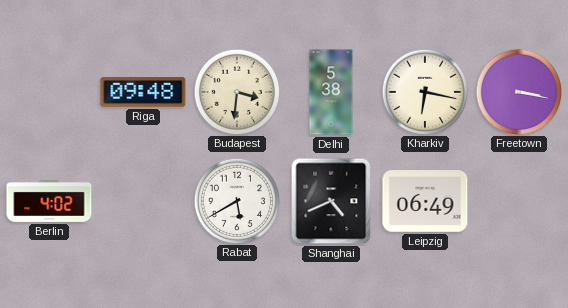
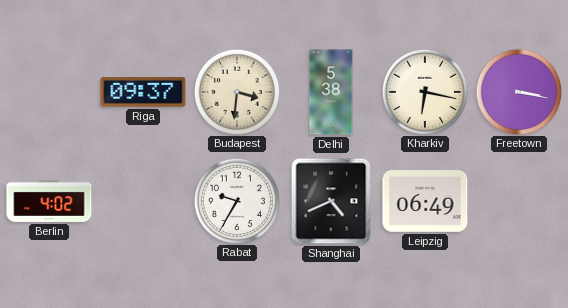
Riga: 09:48 -> 09:37 (143, 92)
Rabat: 5:40 -> 9:35 (236, 200)
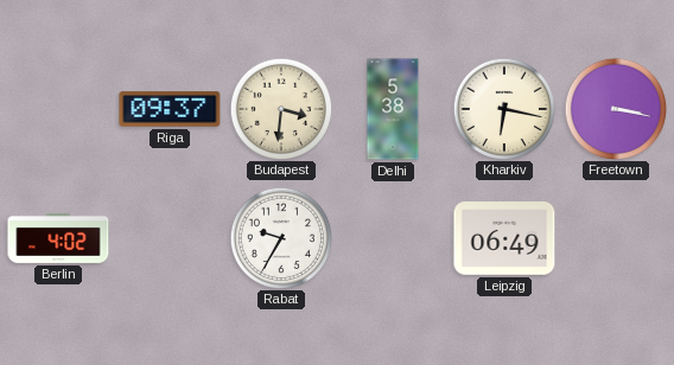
Shanghai: 4:41 -> none (331, 201)
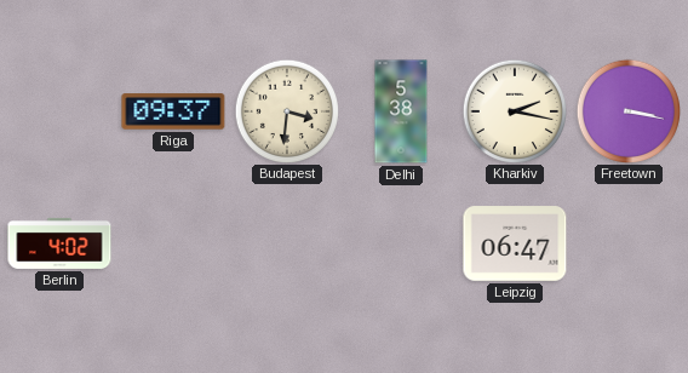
Kharkiv: 6:17 -> 2:17 (514, 110)
Rabat: 9:35 -> none (280, 237)
Leipzig: 06:49 -> 06:47 (515, 243)
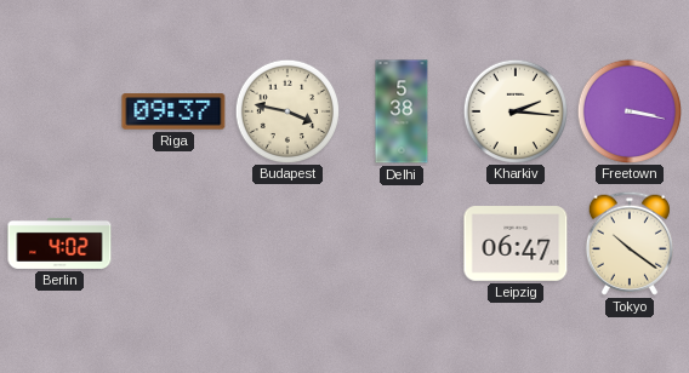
Budapest: 3:31 -> 3:47 (286, 110)
Kharkiv: 2:17 -> 2:16 (514, 110)
Tokyo: none -> 10:21 (630, 243)
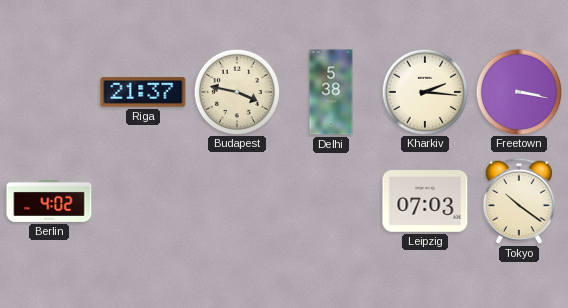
Riga: 09:37 -> 21:37 (143, 92)
Leipzig: 06:47 -> 07:03 (425, 201)
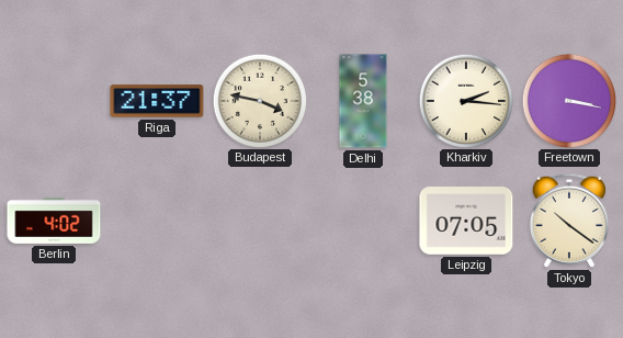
Leipzig: 07:03 -> 07:05 (466, 221)
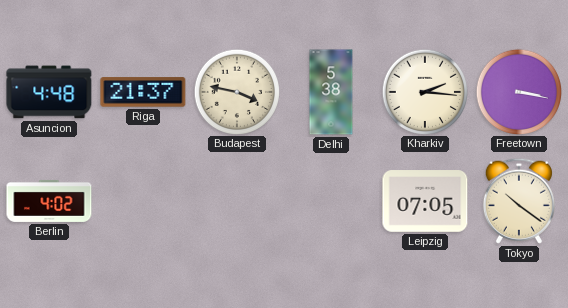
Asuncion: none -> 4:48 (49, 92)
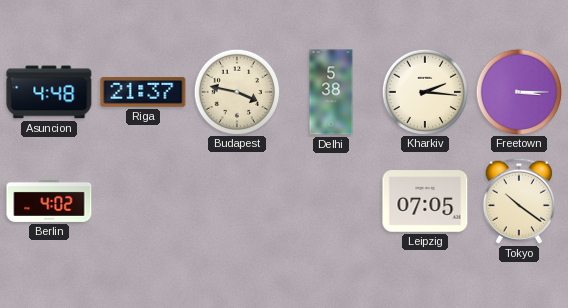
Freetown: 3:17 -> 3:15 (518, 91)
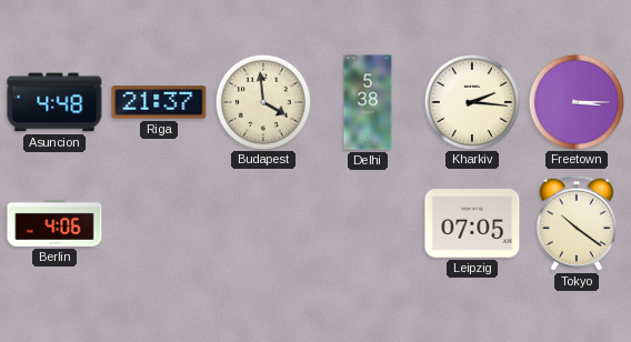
Budapest: 3:47 -> 3:59 (262, 101)
Berlin: 4:02 -> 4:06 (54, 223)
